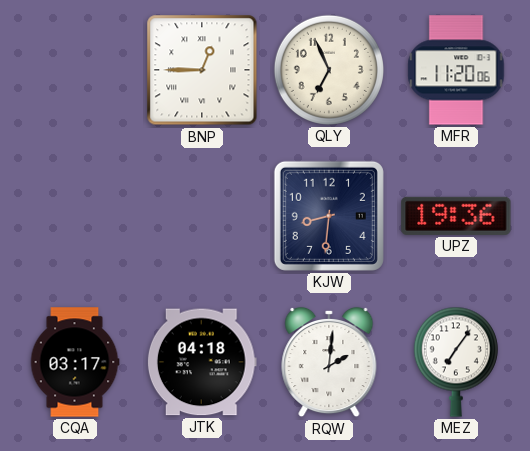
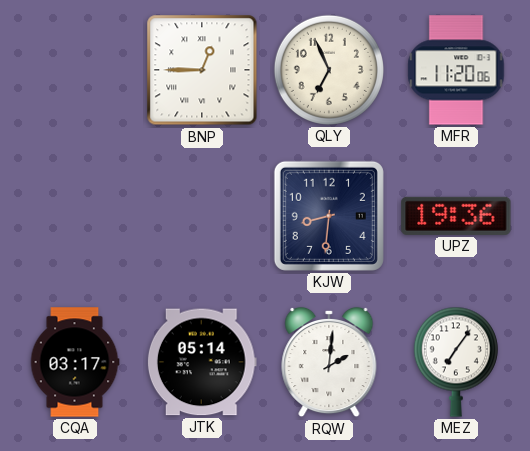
JTK: 04:18 -> 05:14 (202, 362)
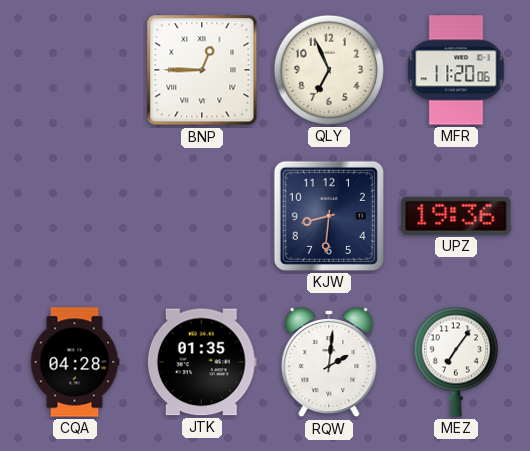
CQA: 03:17 -> 04:28 (75, 362)
JTK: 05:14 -> 01:35 (202, 362)
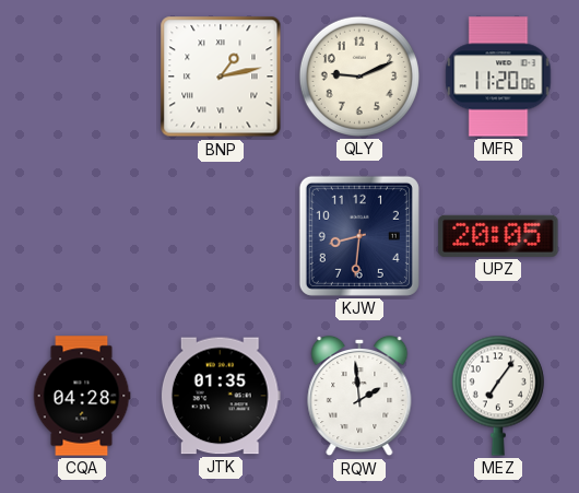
BNP: 12:45 -> 1:13 (221, 77)
QLY: 6:56 -> 9:11 (359, 77)
UPZ: 19:36 -> 20:05 (498, 236)
RQW: 2:01 -> 1:59 (359, 396)
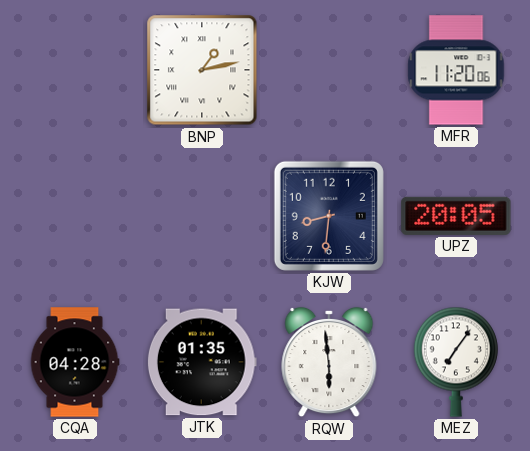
QLY: 9:11 -> none (359, 77)
RQW: 1:59 -> 5:59 (329, 362)
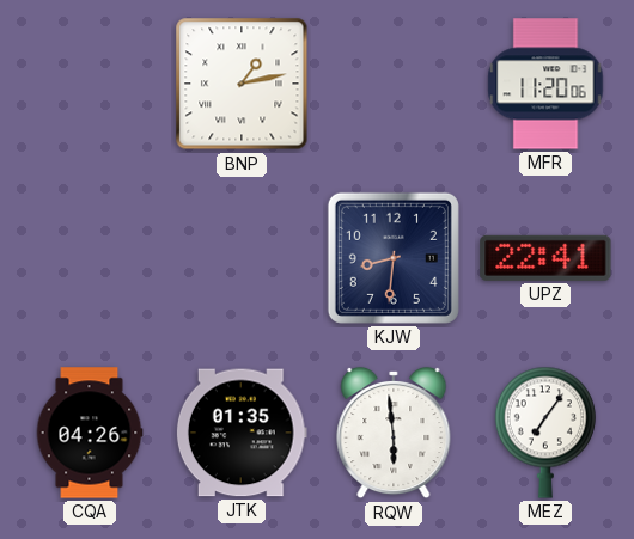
UPZ: 20:05 -> 22:41 (545, 258)
CQA: 04:28 -> 04:26 (90, 433)
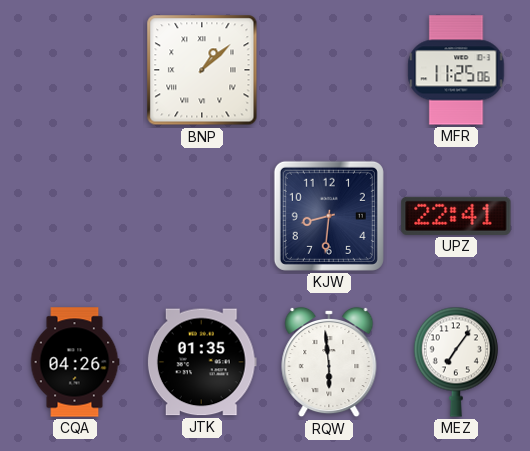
BNP: 1:13 -> 1:08 (202, 70)
MFR: 11:20 -> 11:25 (456, 70)
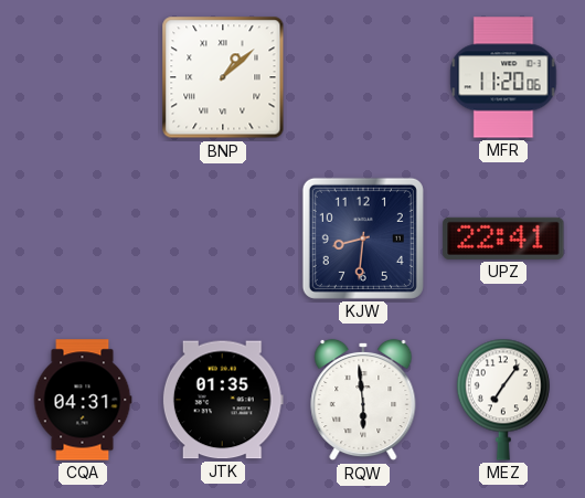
MFR: 11:25 -> 11:20 (503, 77)
CQA: 04:26 -> 04:31 (83, 400)
